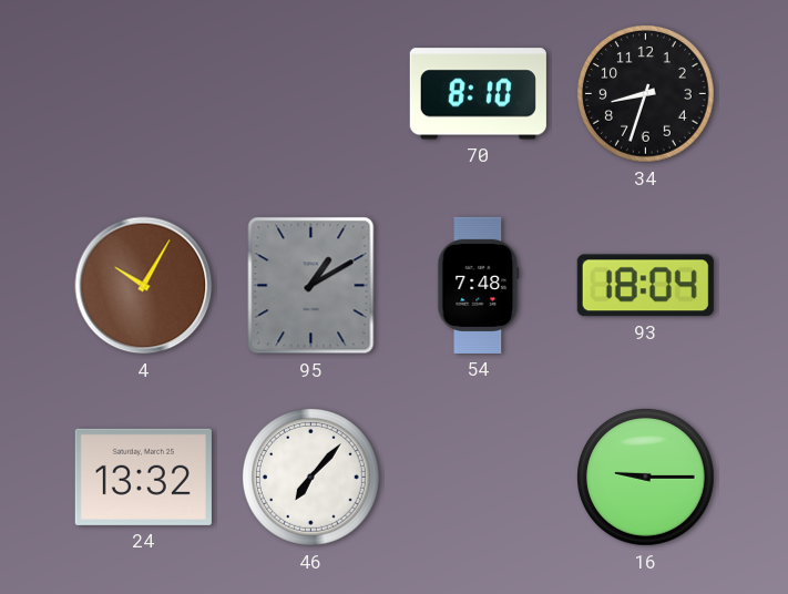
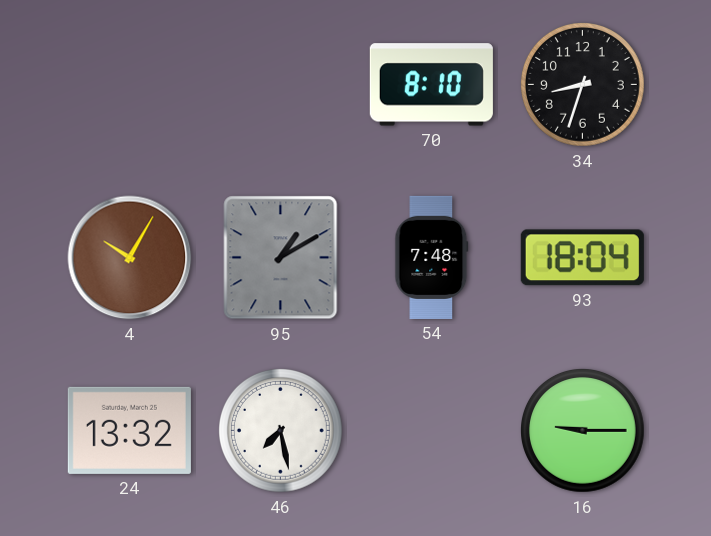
46: 7:07 -> 7:28 (281, 431)
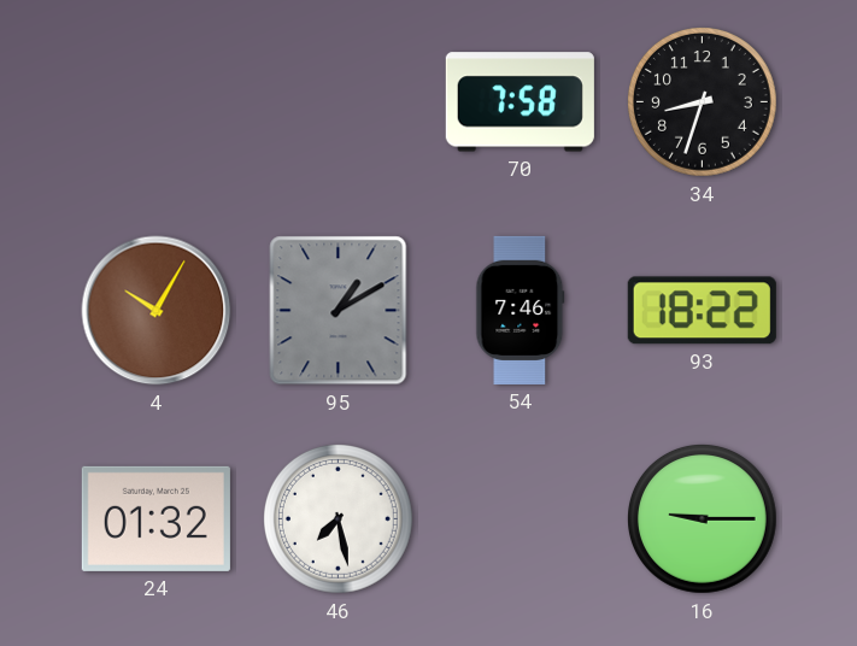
70: 8:10 -> 7:58 (520, 102)
54: 7:48 -> 7:46 (521, 310)
93: 18:04 -> 18:22 (702, 311)
24: 13:32 -> 01:32 (155, 518)
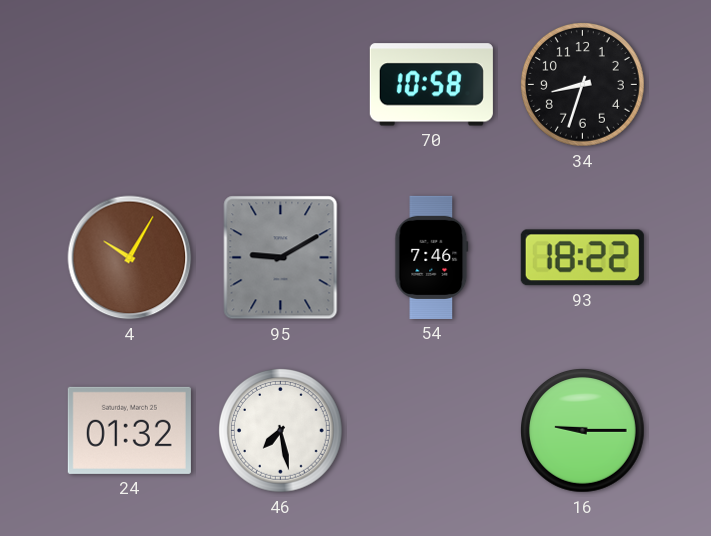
70: 7:58 -> 10:58 (431, 85)
95: 1:10 -> 9:10 (281, 258)
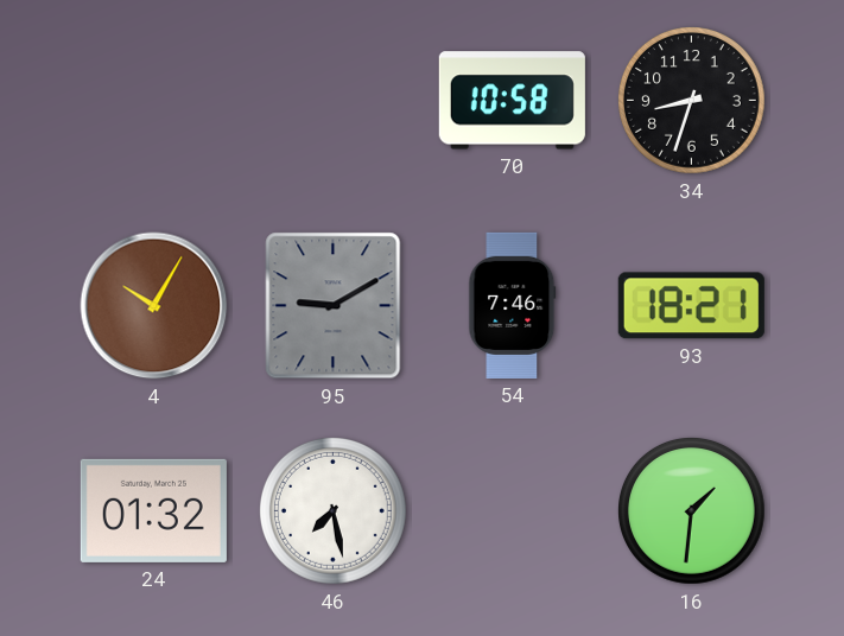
93: 18:22 -> 18:21 (691, 306)
16: 9:15 -> 1:31 (692, 511)
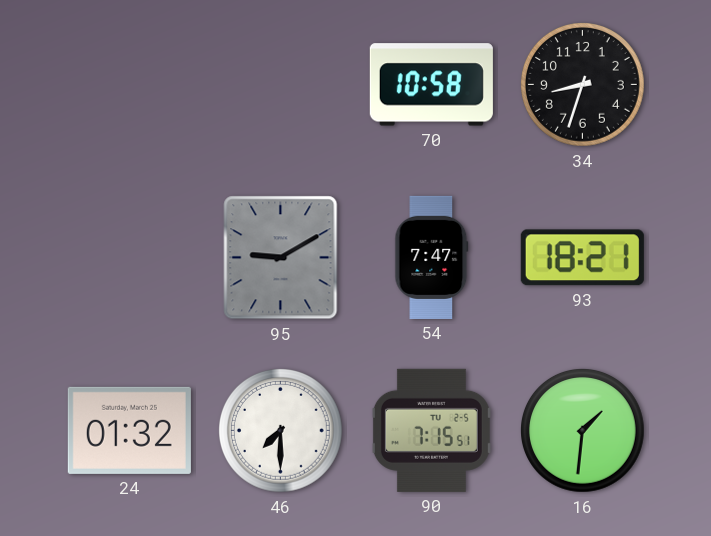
4: 10:05 -> none (154, 306)
54: 7:46 -> 7:47 (432, 257)
46: 7:28 -> 7:30 (281, 431)
90: none -> 7:15 (431, 430)
